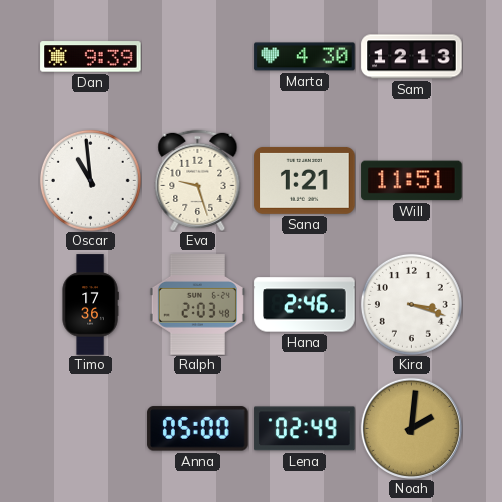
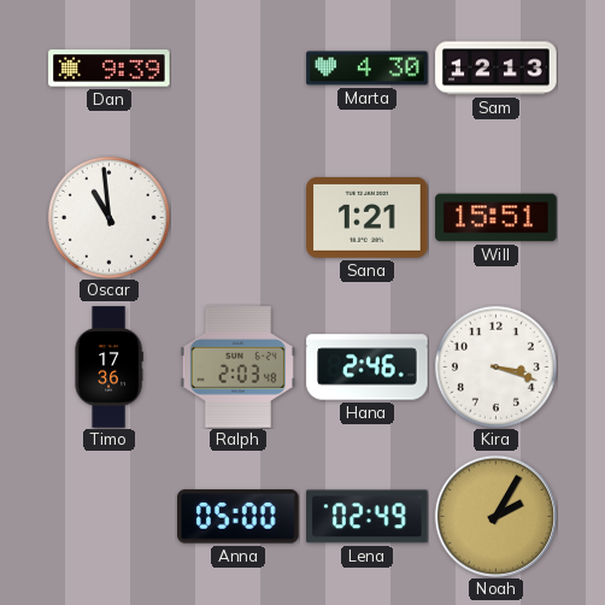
Eva: 9:27 -> none (198, 180)
Will: 11:51 -> 15:51 (497, 218)
Noah: 2:01 -> 2:05 (495, 516)
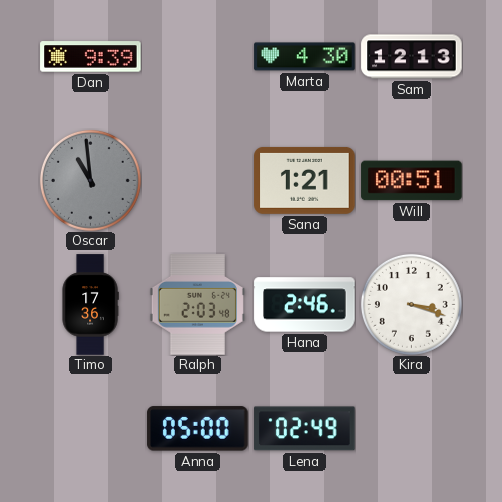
Oscar dial: white -> grey (90, 180)
Will: 15:51 -> 00:51 (412, 181)
Noah: 2:05 -> none (495, 516)
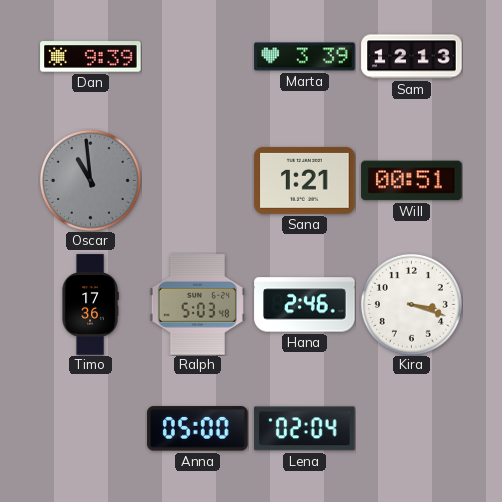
Marta: 4:30 -> 3:39 (305, 57)
Ralph: 2:03 -> 5:03 (197, 305)
Lena: 02:49 -> 02:04 (305, 429)
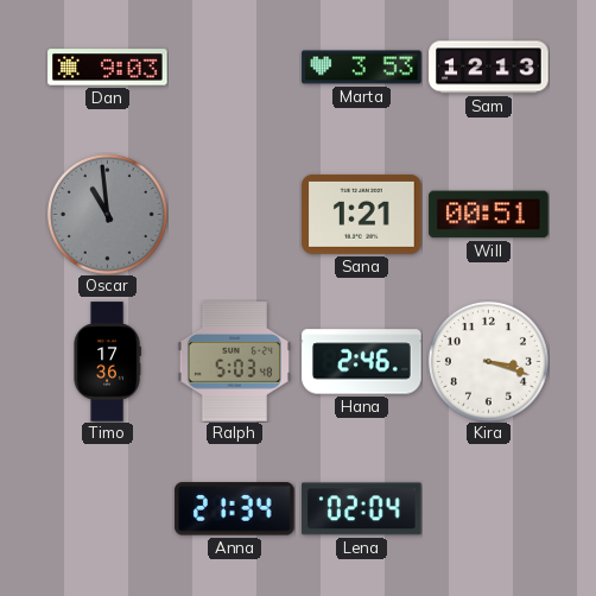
Dan: 9:39 -> 9:03 (108, 68)
Marta: 3:39 -> 3:53 (362, 68)
Anna: 05:00 -> 21:34 (235, 509)
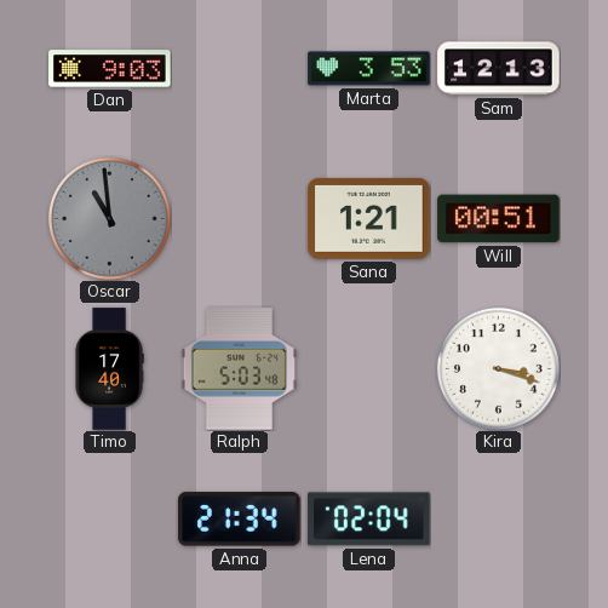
Timo: 17:36 -> 17:40 (109, 369)
Hana: 2:46 -> none (362, 362)
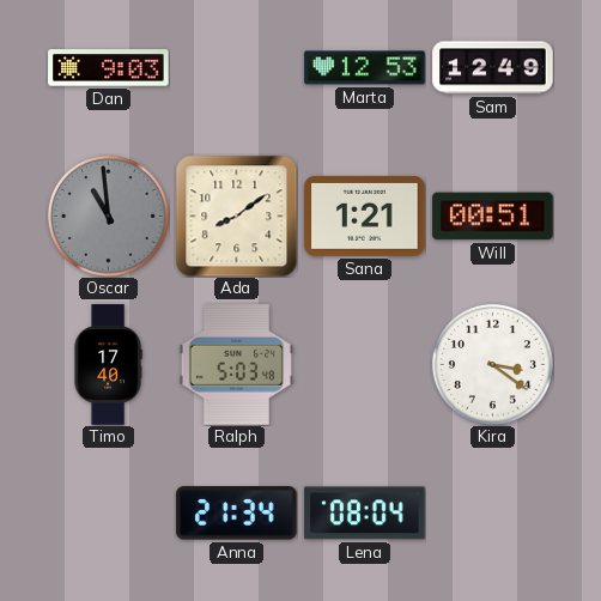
Marta: 3:53 -> 12:53 (365, 68)
Sam: 12:13 -> 12:49 (493, 68)
Ada: none -> 8:09 (236, 215)
Kira: 3:18 -> 3:21 (492, 364)
Lena: 02:04 -> 08:04 (365, 514)
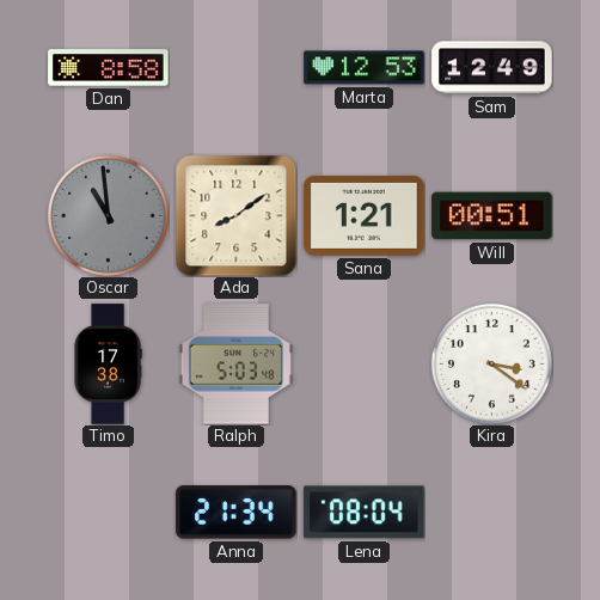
Dan: 9:03 -> 8:58 (109, 68)
Timo: 17:40 -> 17:38 (108, 365)
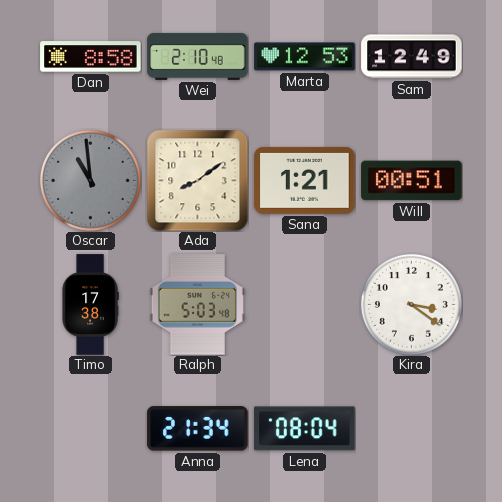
Wei: none -> 2:10 (198, 56)
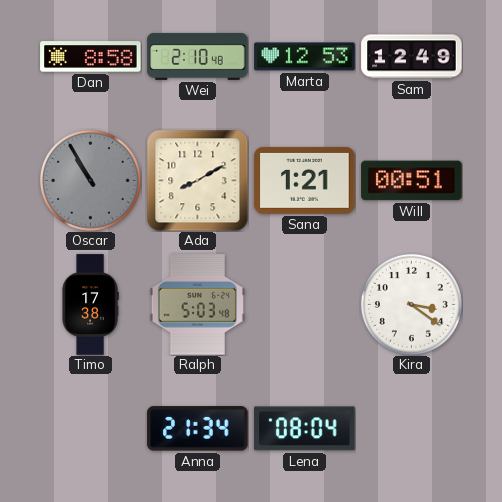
Oscar: 10:59 -> 10:55 (90, 180)
Ada: 8:09 -> 8:10 (197, 180)
